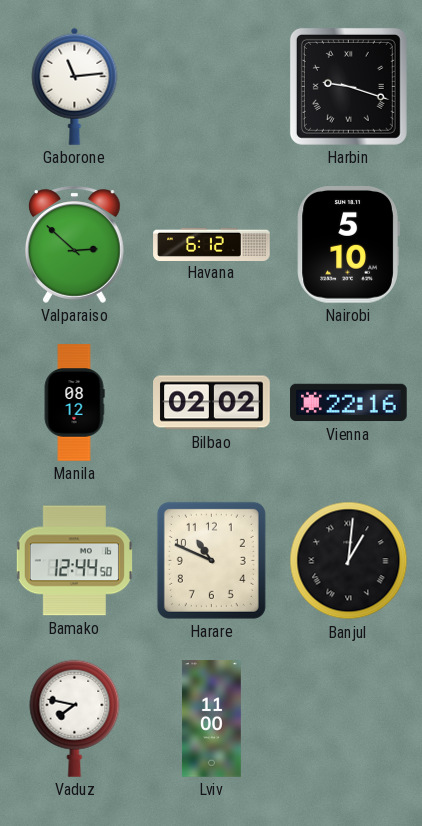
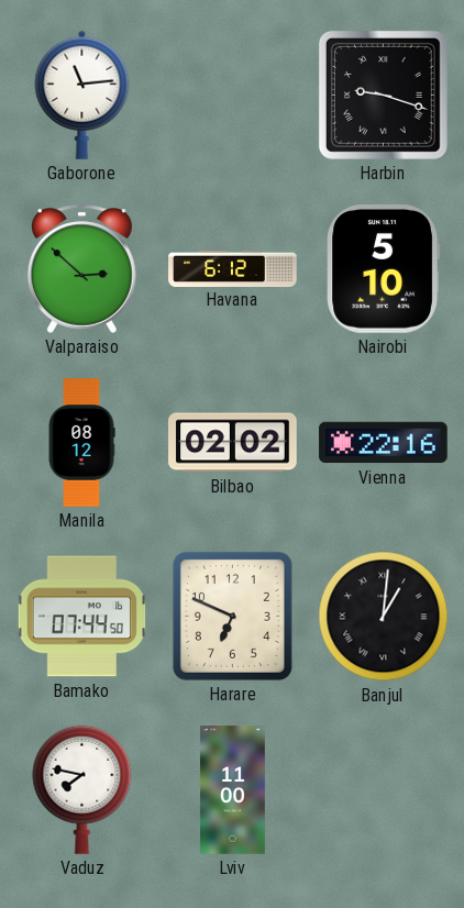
Bamako: 12:44 -> 07:44 (81, 617)
Harare: 10:49 -> 6:49 (232, 616)
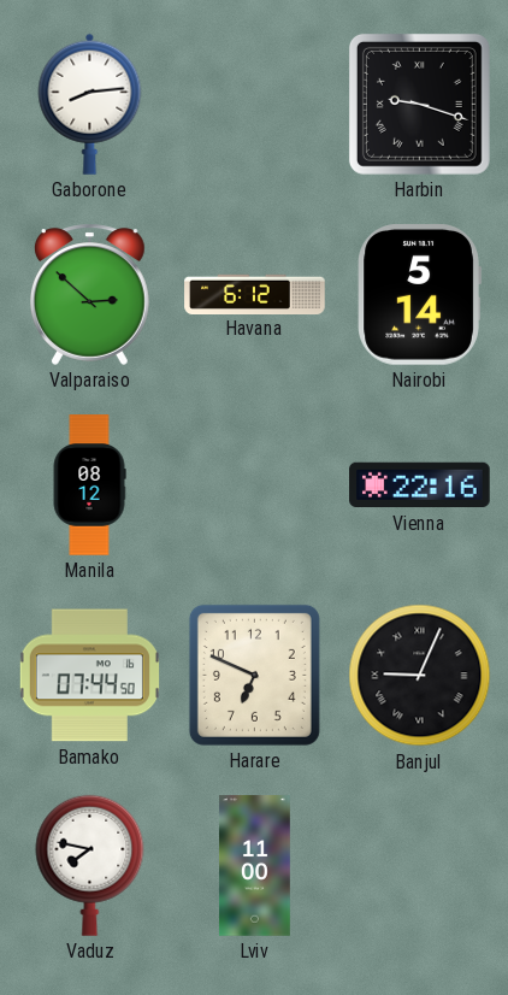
Gaborone: 11:14 -> 8:14 (90, 104)
Nairobi: 5:10 -> 5:14 (419, 295)
Bilbao: 02:02 -> none (233, 443)
Banjul: 1:01 -> 9:04 (420, 676)
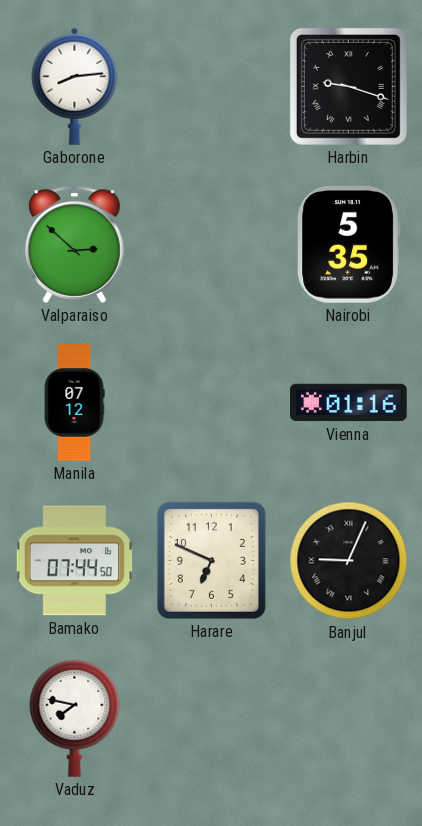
Havana: 6:12 -> none (255, 294)
Nairobi: 5:14 -> 5:35 (348, 245)
Manila: 08:12 -> 07:12 (74, 403)
Vienna: 22:16 -> 01:16 (349, 403)
Lviv: 11:00 -> none (255, 866)
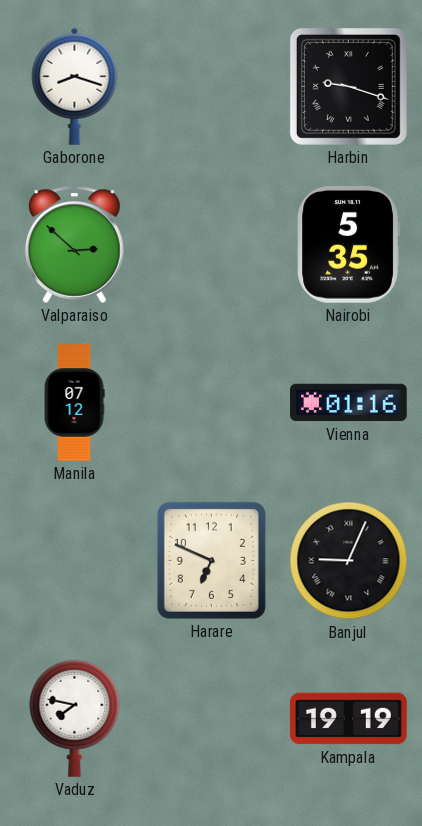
Gaborone: 8:14 -> 8:18 (75, 86)
Bamako: 07:44 -> none (74, 561)
Kampala: none -> 19:19 (349, 719)
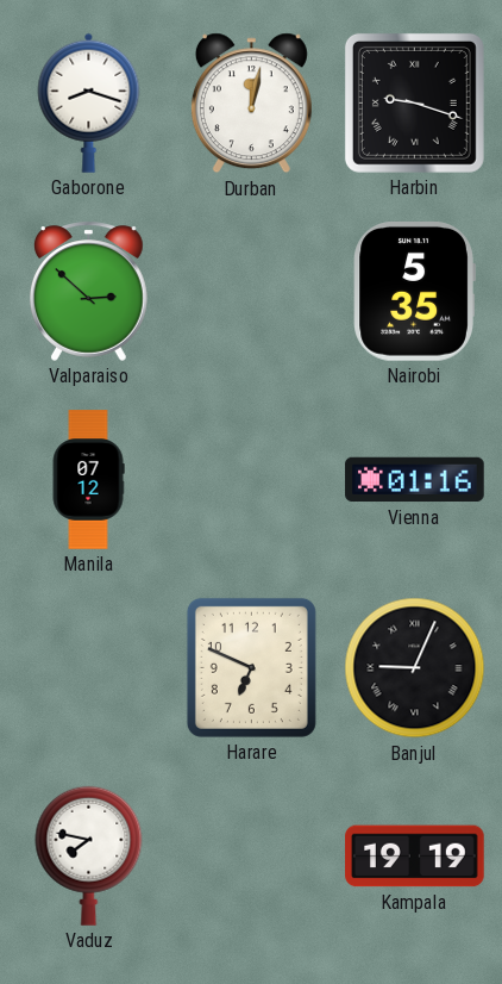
Durban: none -> 12:02 (251, 104)
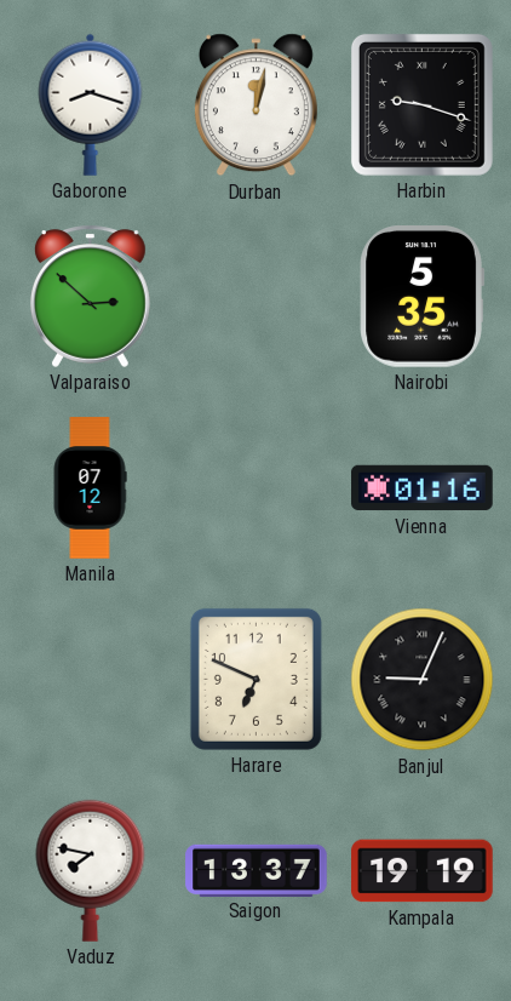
Saigon: none -> 13:37 (257, 870)
